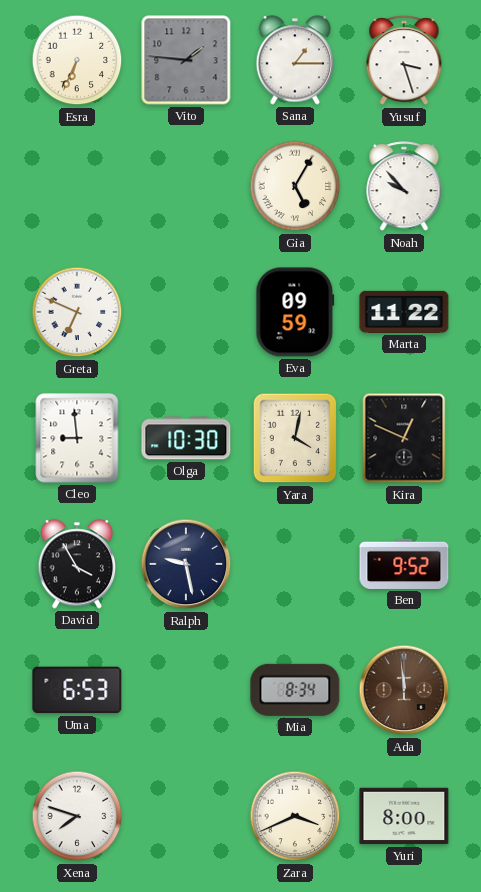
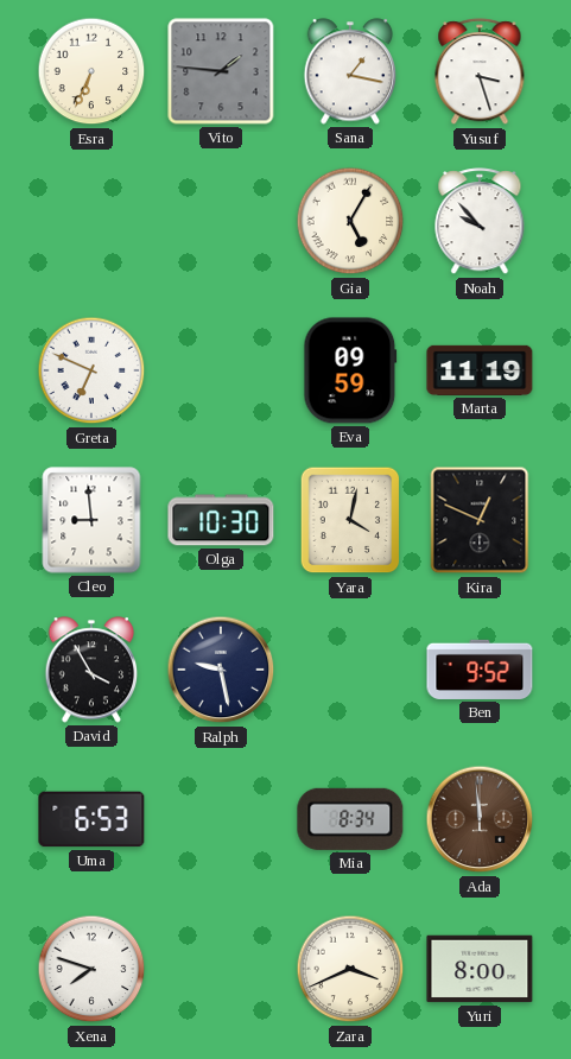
Sana: 1:15 -> 1:17 (350, 71)
Marta: 11:22 -> 11:19 (480, 370)
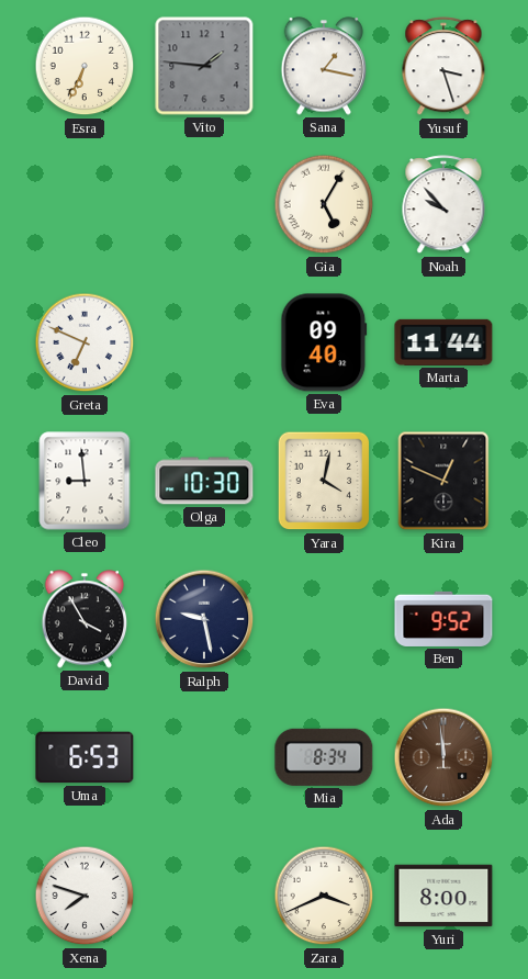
Eva: 09:59 -> 09:40 (324, 342)
Marta: 11:19 -> 11:44 (443, 342)
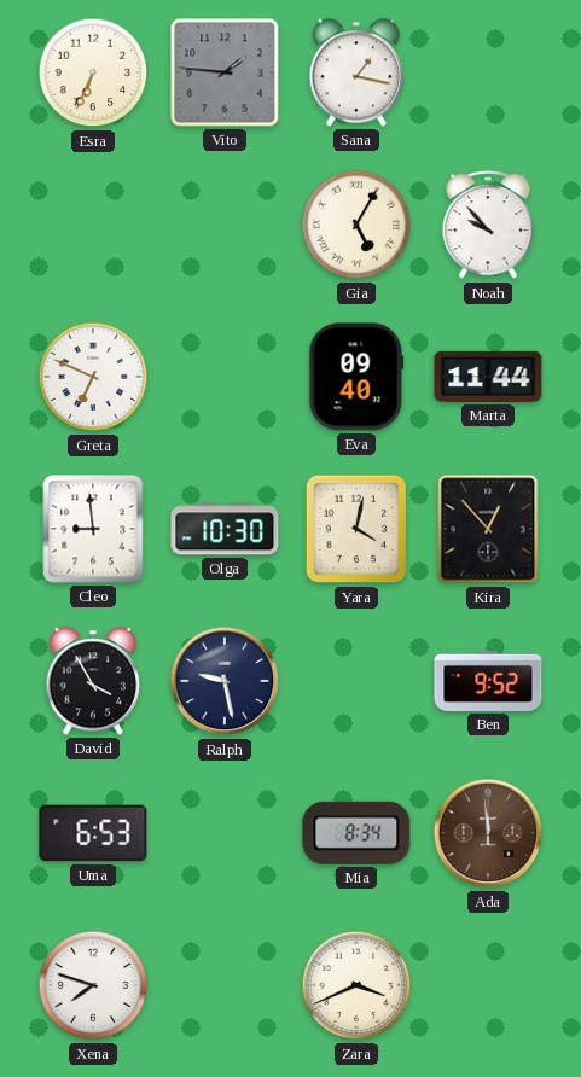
Yusuf: 3:27 -> none (443, 67)
Kira: 12:49 -> 12:53 (488, 529)
Yuri: 8:00 -> none (443, 896)
